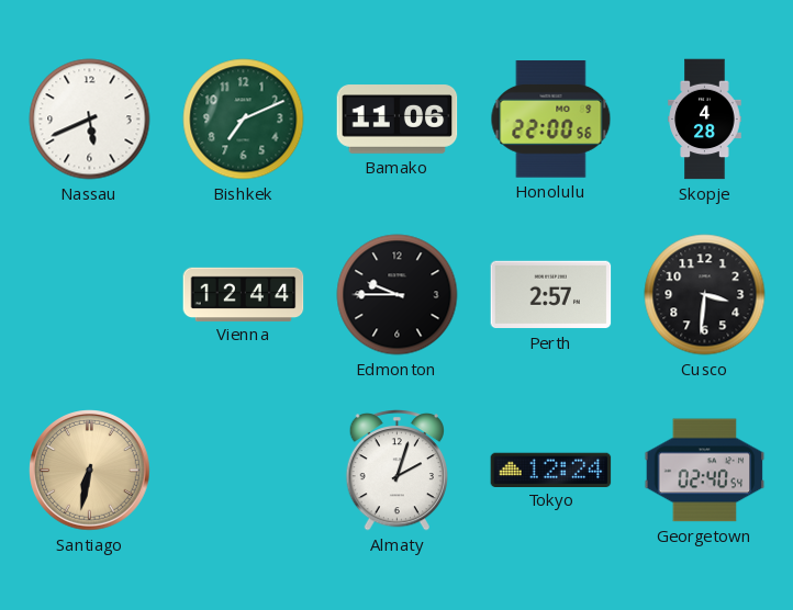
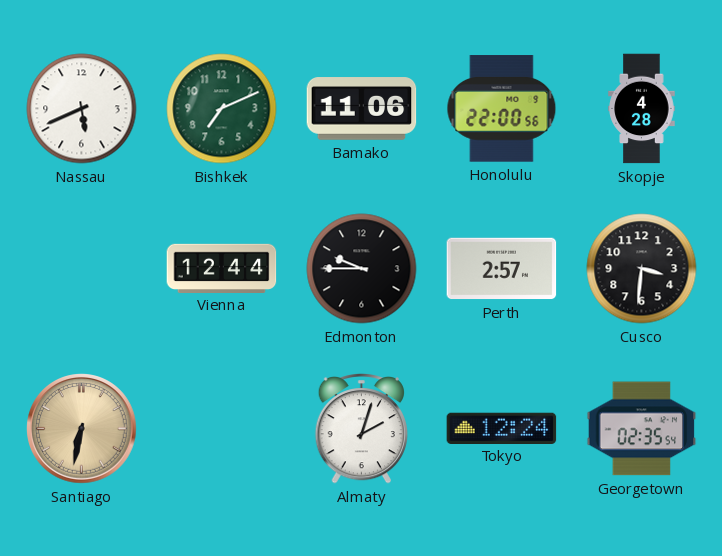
Georgetown: 02:40 -> 02:35 (642, 429)
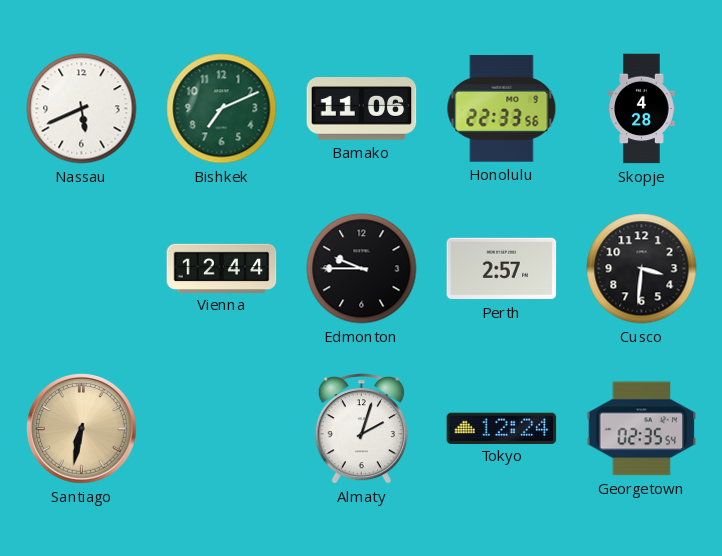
Honolulu: 22:00 -> 22:33 (502, 109)
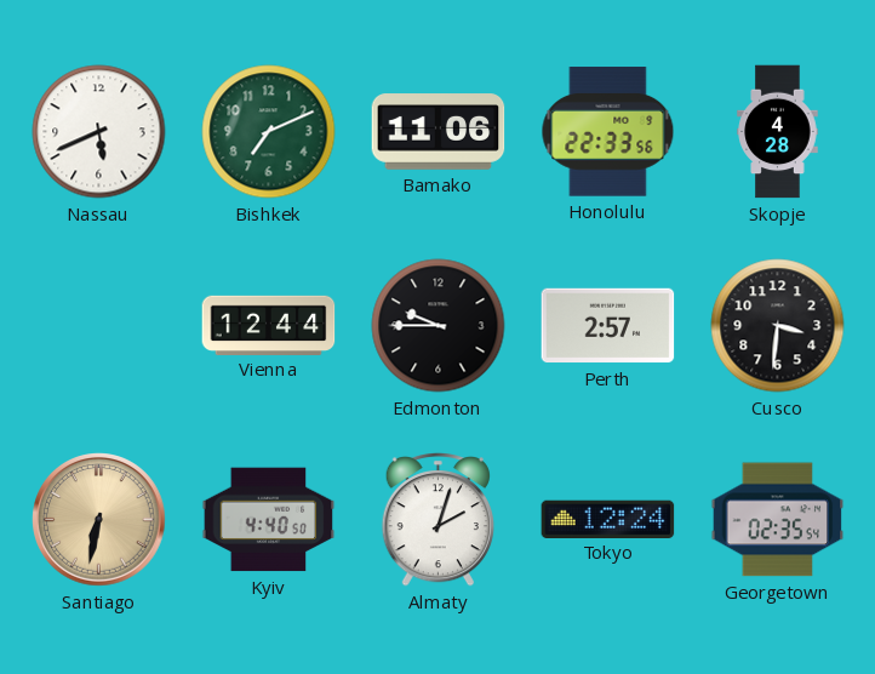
Kyiv: none -> 4:40 (269, 520)
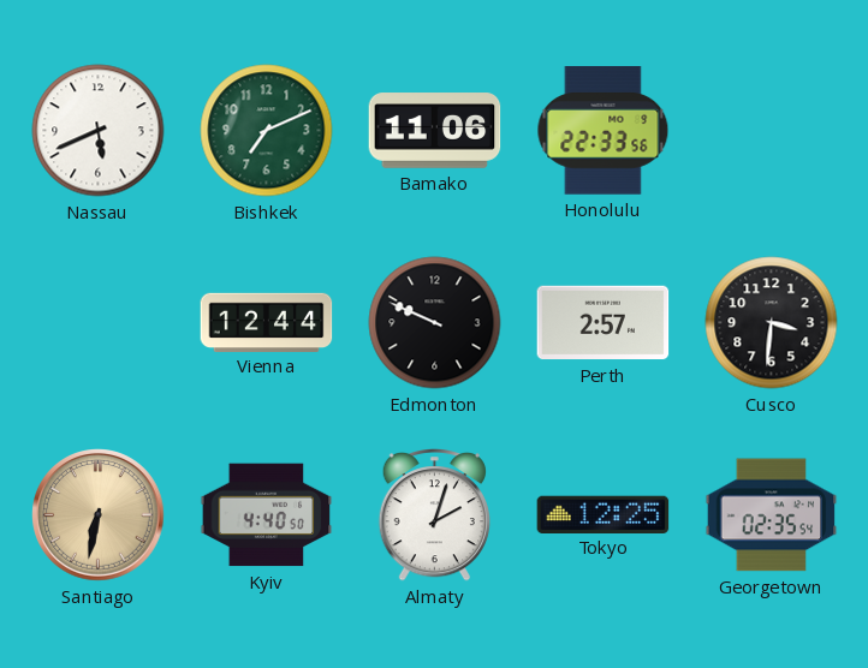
Skopje: 4:28 -> none (778, 132)
Edmonton: 9:45 -> 9:49 (435, 323)
Tokyo: 12:24 -> 12:25 (604, 514)
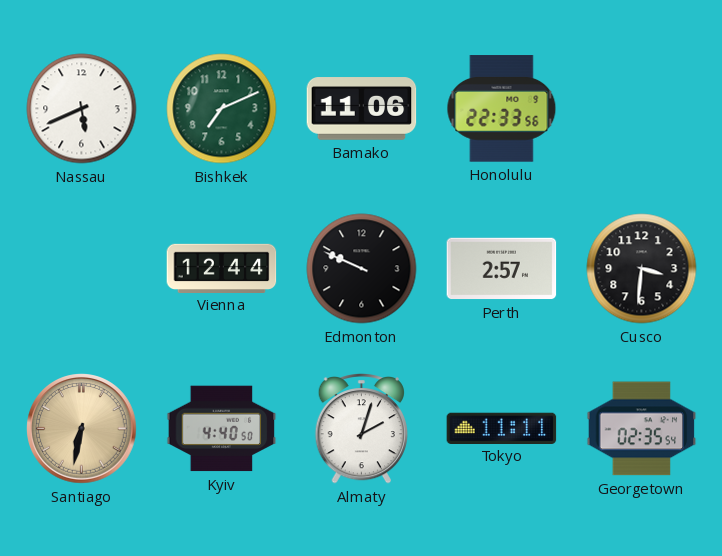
Tokyo: 12:25 -> 11:11 (502, 428)
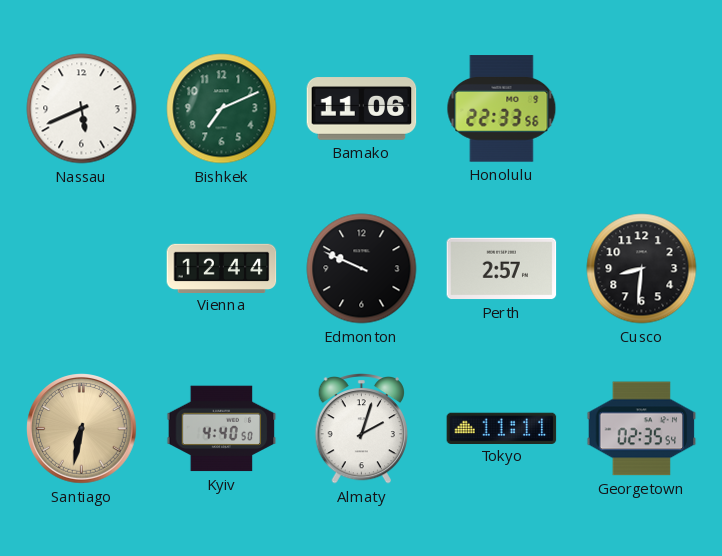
Cusco: 3:31 -> 8:31 (642, 269)
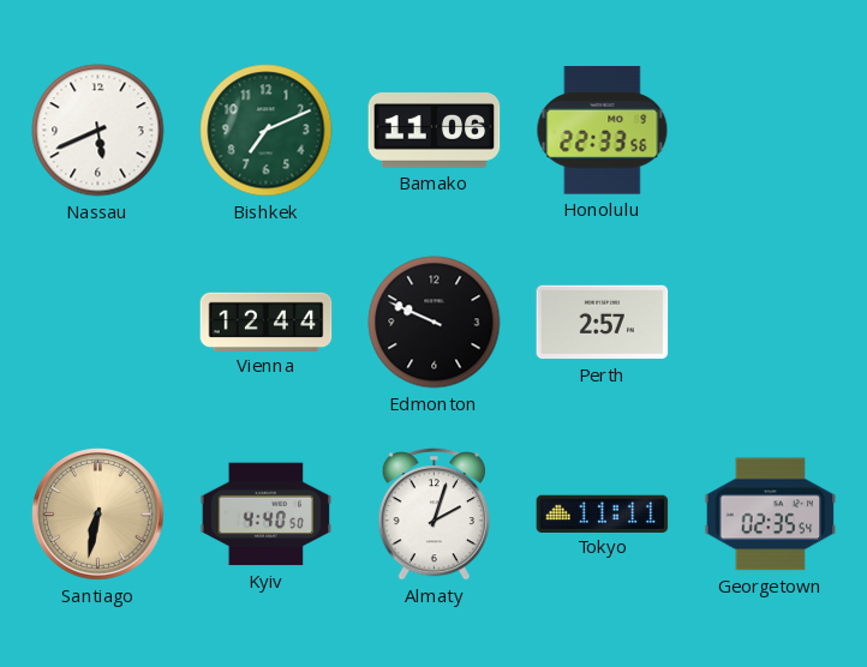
Cusco: 8:31 -> none (642, 269)
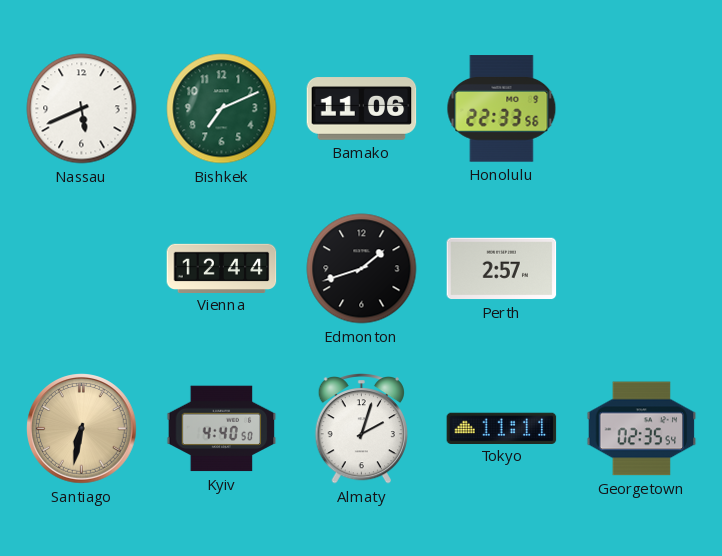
Edmonton: 9:49 -> 1:42 (362, 269)
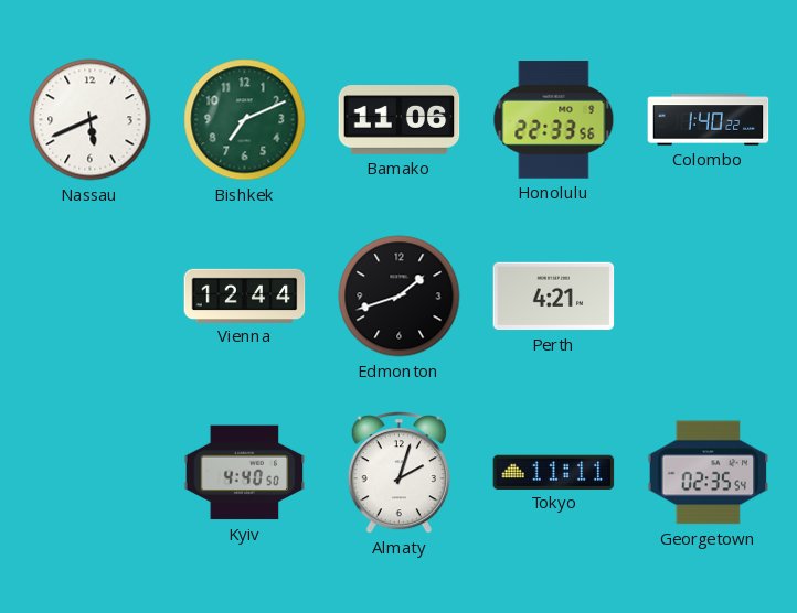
Colombo: none -> 1:40 (709, 120)
Perth: 2:57 -> 4:21 (554, 297)
Santiago: 6:32 -> none (82, 429)
